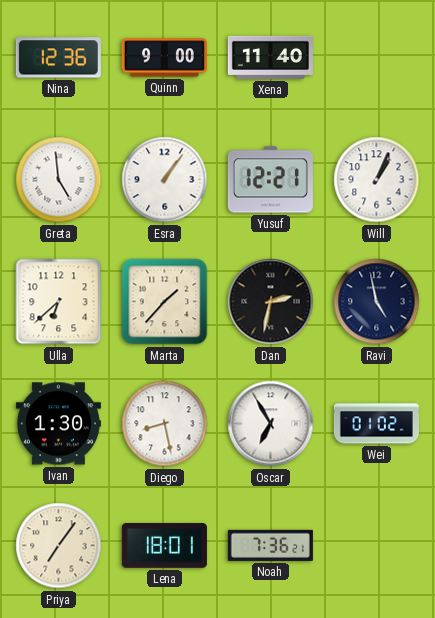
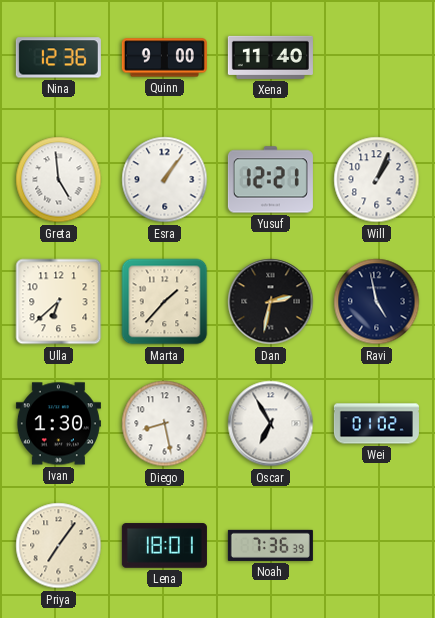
Noah: 7:36:21 -> 7:36:39 (270, 545)
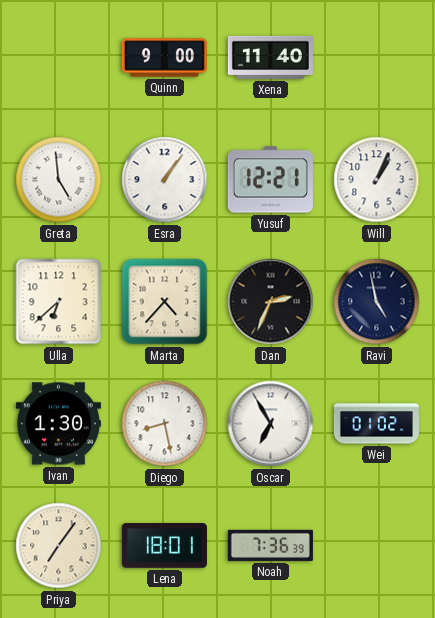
Nina: 12:36 -> none (58, 58)
Marta: 1:37 -> 4:37 (165, 302)
Dan: 2:32 -> 2:34 (271, 302)
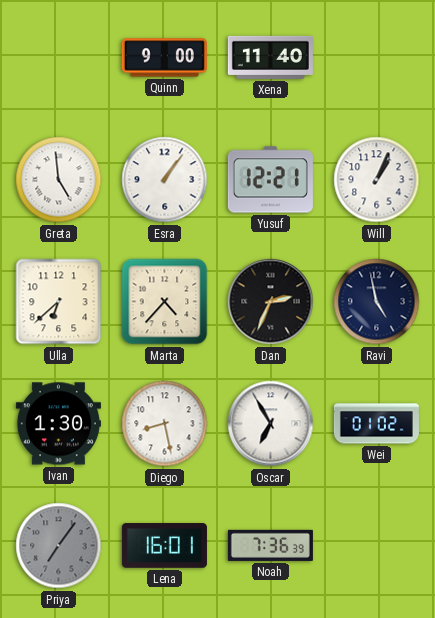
Priya dial: cream -> grey (59, 546)
Lena: 18:01 -> 16:01 (164, 546)
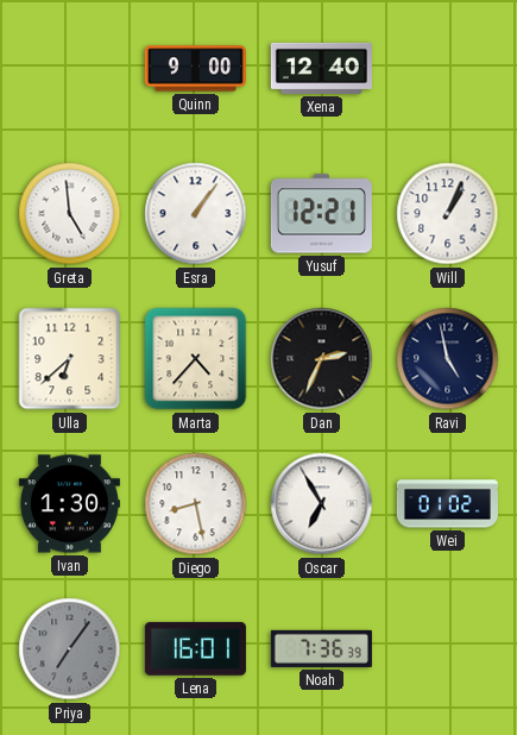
Xena: 11:40 -> 12:40 (321, 68)
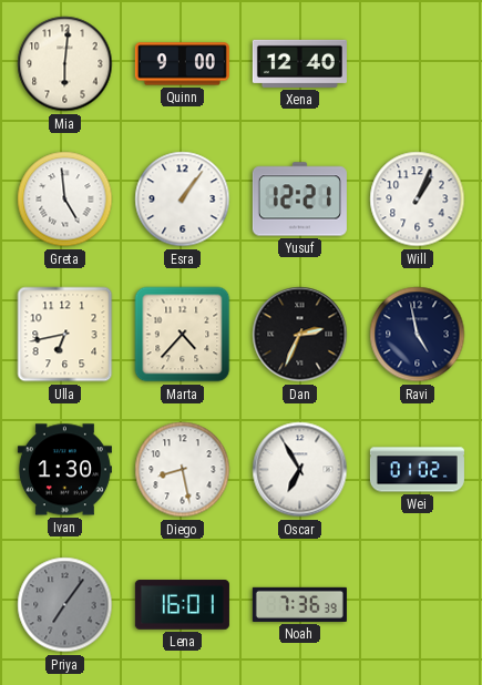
Mia: none -> 6:01 (65, 64)
Ulla: 6:38 -> 6:43 (65, 335)
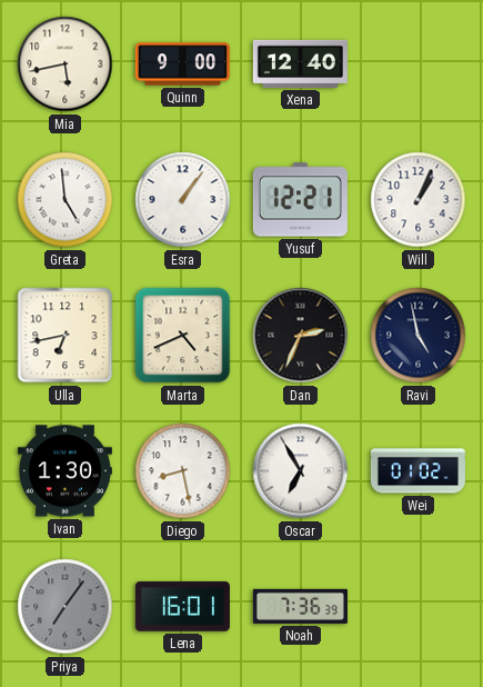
Mia: 6:01 -> 5:43 (66, 64)
Marta: 4:37 -> 4:41 (183, 336)
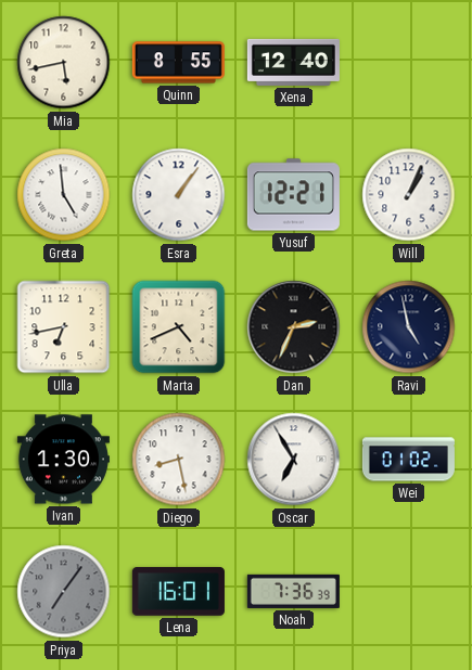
Quinn: 9:00 -> 8:55 (178, 63)
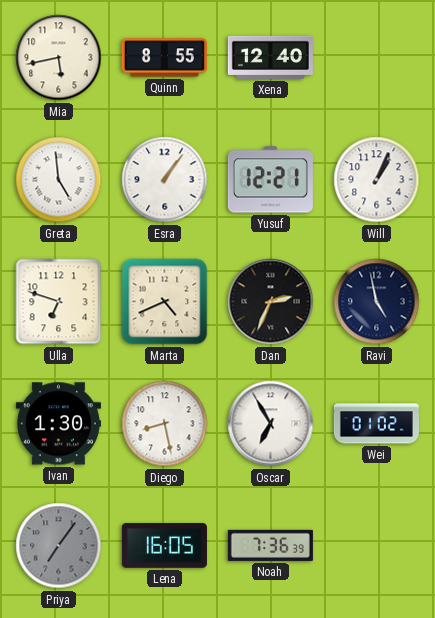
Ulla: 6:43 -> 6:48 (59, 302)
Lena: 16:01 -> 16:05 (164, 546)
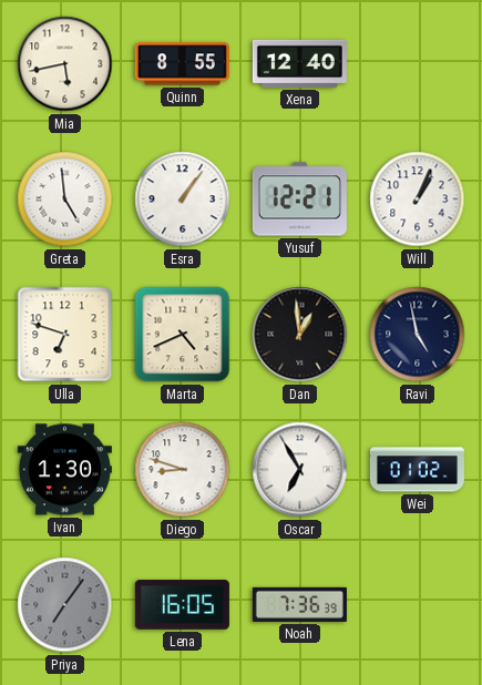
Dan: 2:34 -> 12:59 (300, 335)
Diego: 8:28 -> 8:48 (183, 470)
